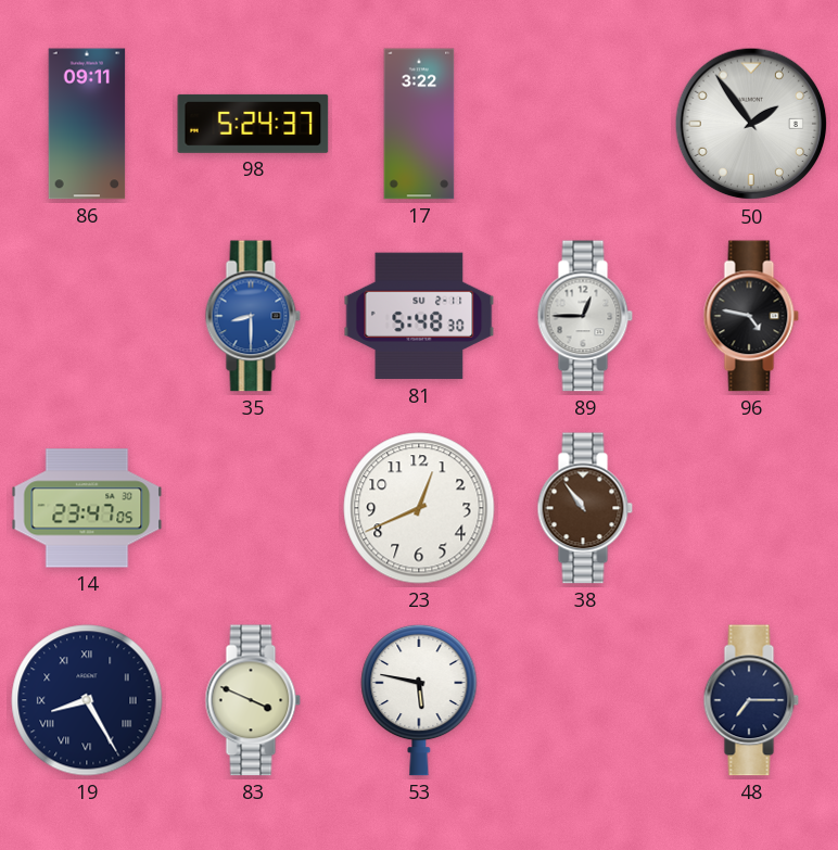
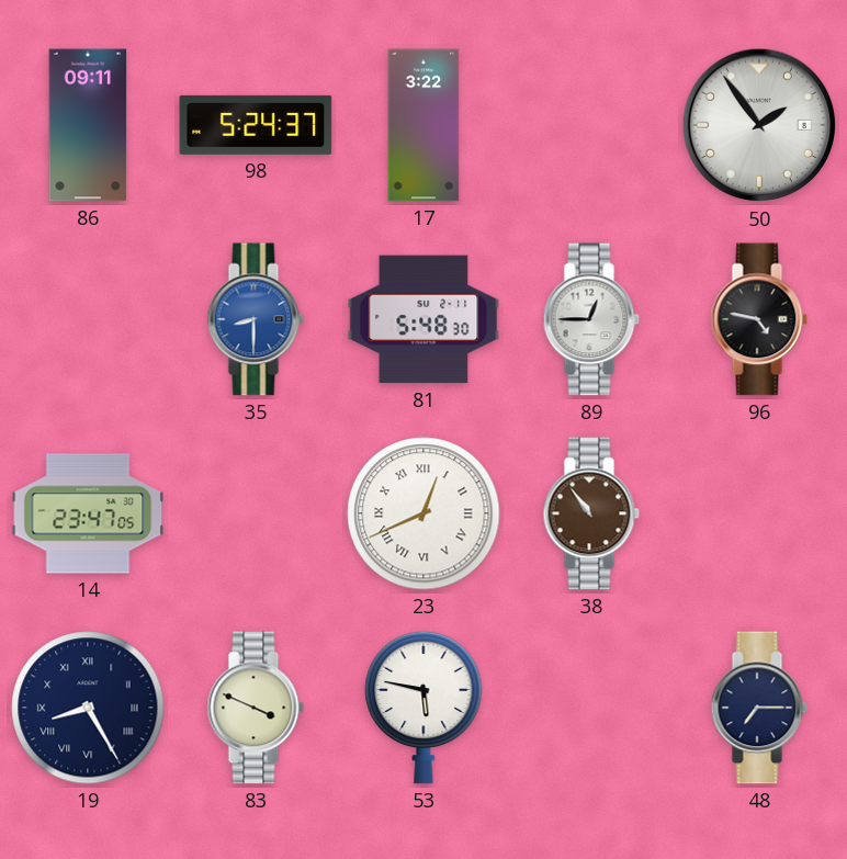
23 numerals: Arabic -> Roman (423, 513)
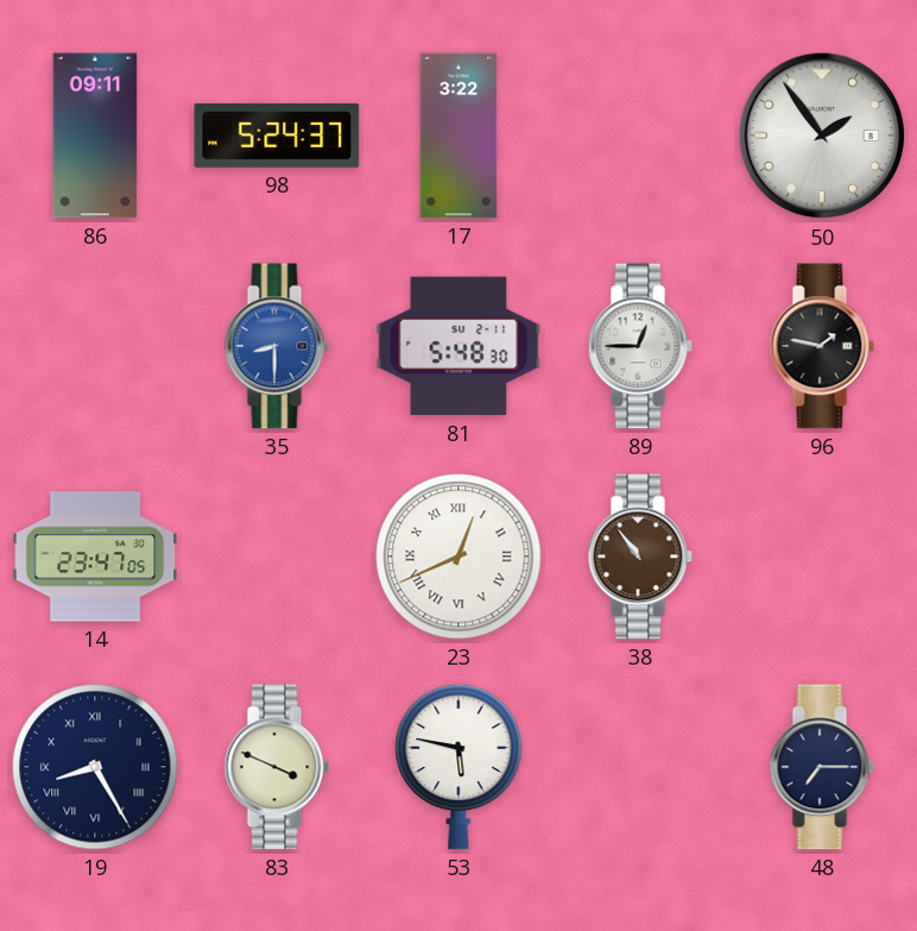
96: 4:47 -> 1:47 (822, 346)
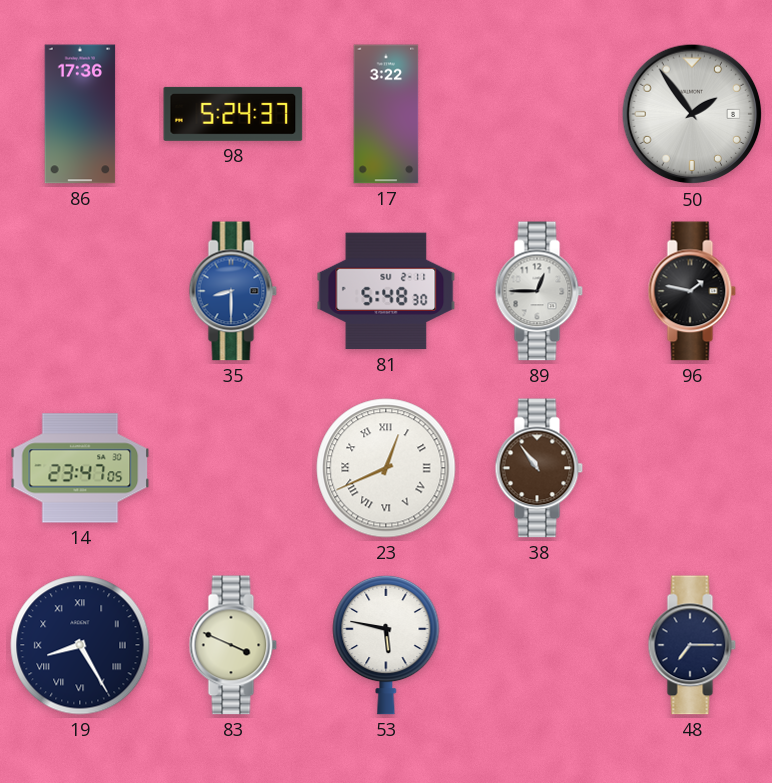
86: 09:11 -> 17:36 (80, 114)
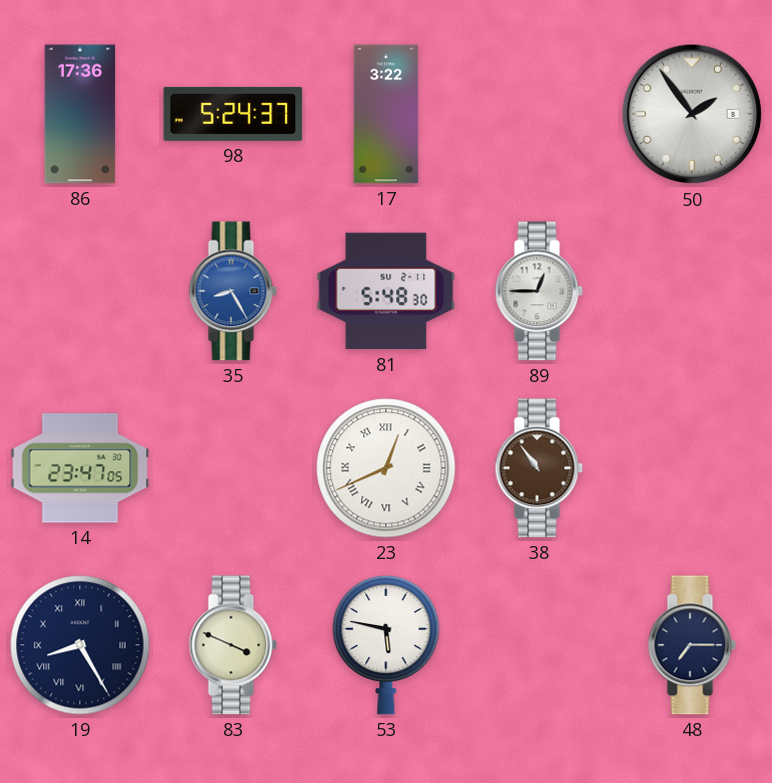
35: 8:30 -> 8:25 (233, 291)
96: 1:47 -> none (692, 291)
